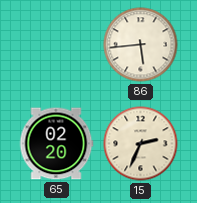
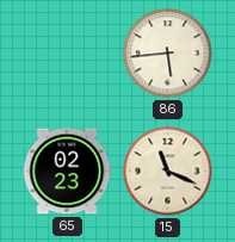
65: 02:20 -> 02:23 (67, 172)
15: 2:34 -> 11:19 (168, 172)
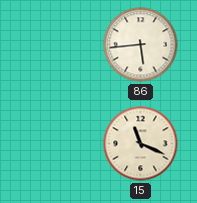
65: 02:23 -> none (67, 172)
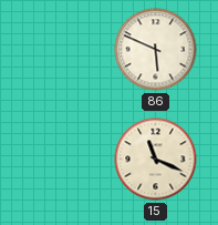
86: 5:44 -> 5:49 (156, 50)
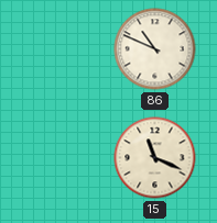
86: 5:49 -> 10:49 (155, 49)
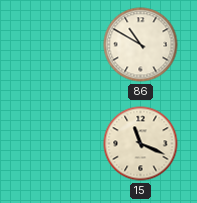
86: 10:49 -> 10:50 (141, 45)
